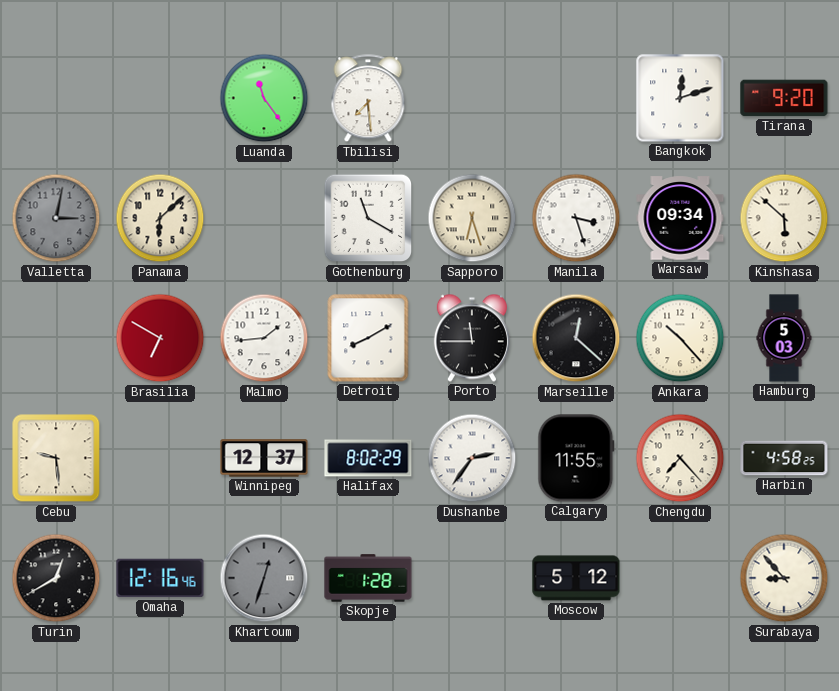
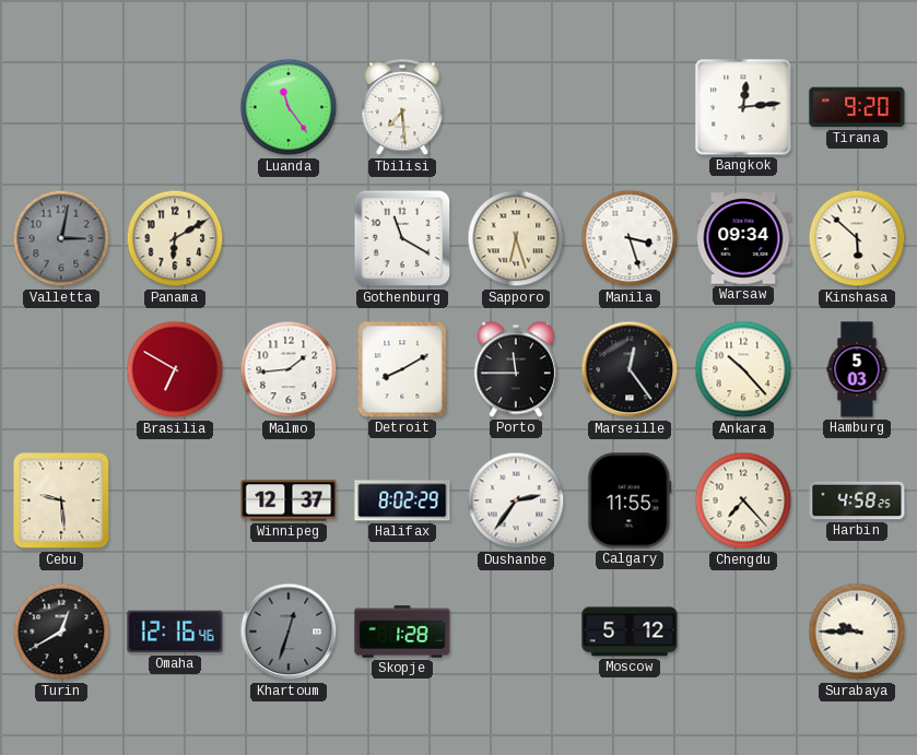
Bangkok: 12:12 -> 12:14 (743, 107)
Panama: 6:08 -> 6:10 (175, 238)
Marseille: 12:22 -> 12:24 (630, 369)
Surabaya: 8:53 -> 9:45 (857, 632)
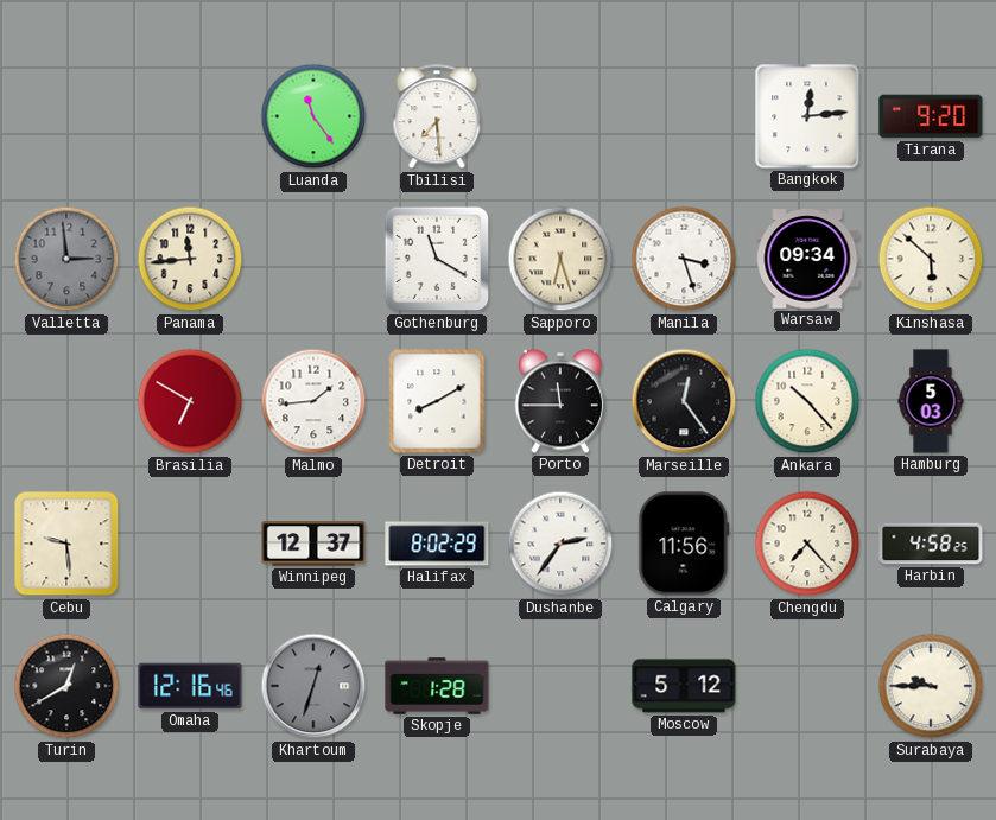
Valletta: 3:02 -> 2:59 (66, 259)
Panama: 6:10 -> 11:44 (190, 259)
Calgary: 11:55 -> 11:56 (684, 544)
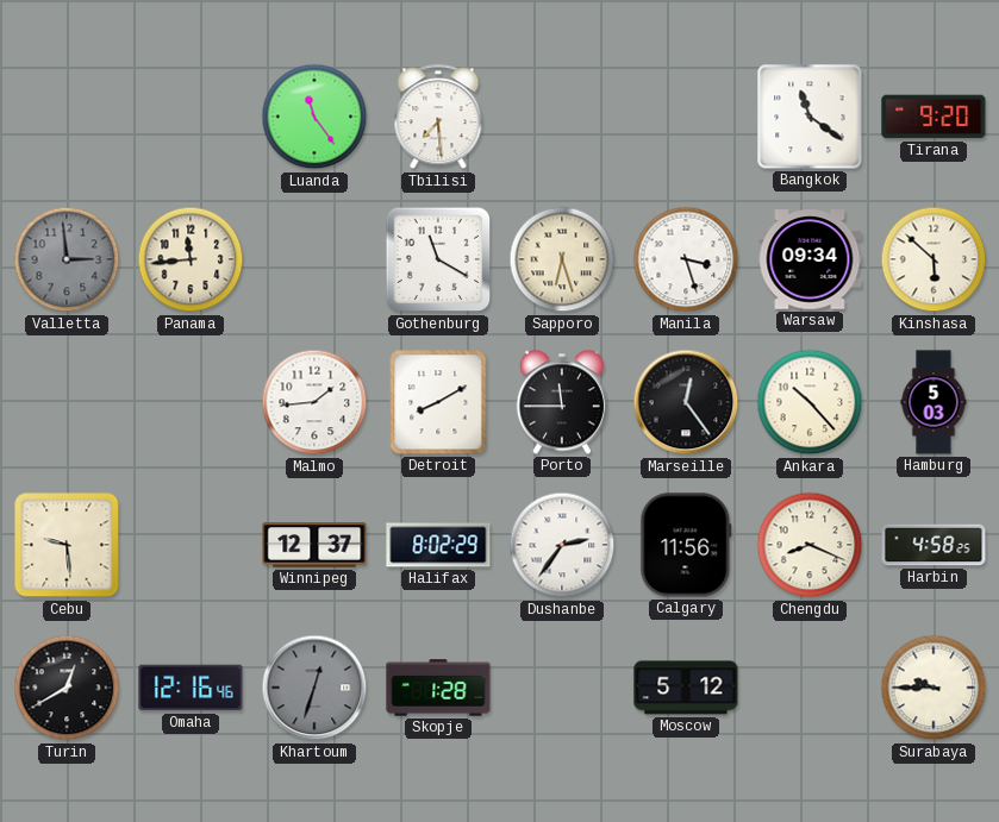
Bangkok: 12:14 -> 11:21 (810, 117)
Brasilia: 6:50 -> none (190, 401)
Chengdu: 7:23 -> 8:19 (810, 545)
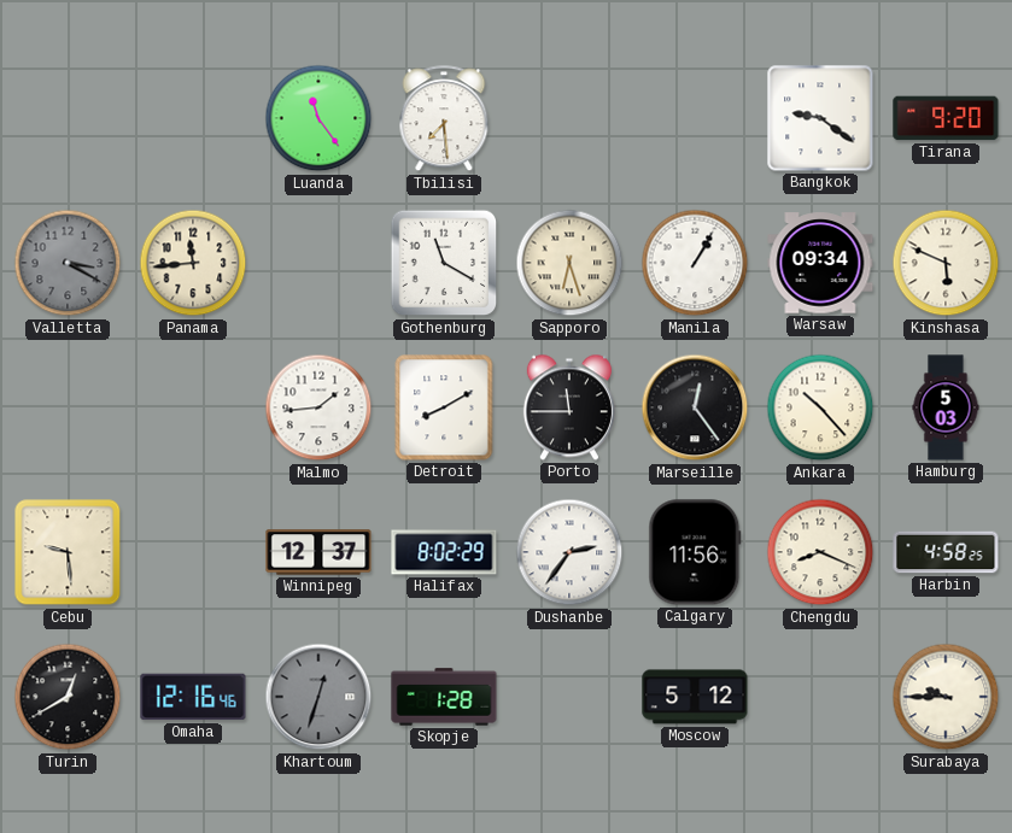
Bangkok: 11:21 -> 9:21 (820, 118)
Valletta: 2:59 -> 3:20 (68, 263)
Manila: 3:27 -> 1:05 (695, 263)
Kinshasa: 5:52 -> 5:49 (946, 263)
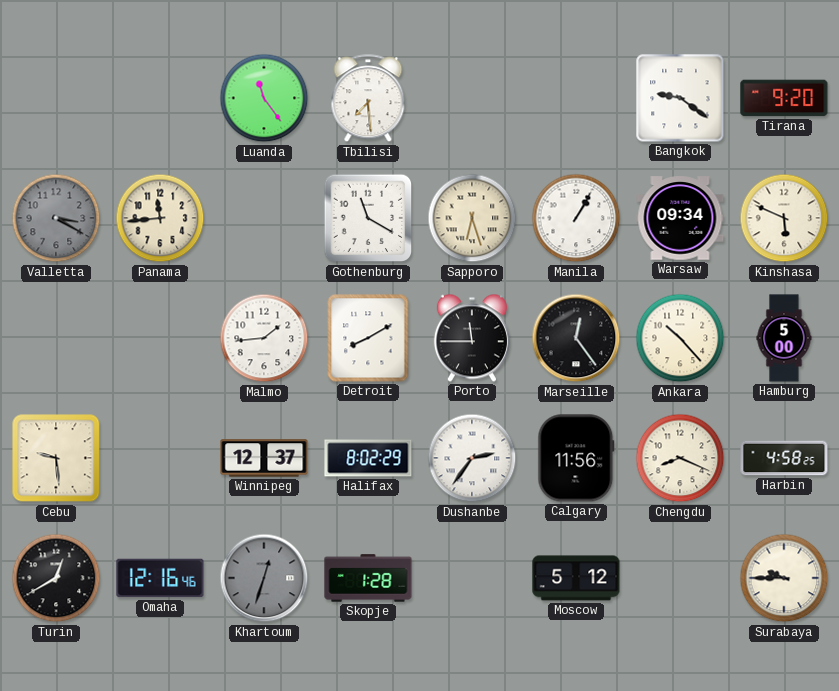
Hamburg: 5:03 -> 5:00 (784, 338)
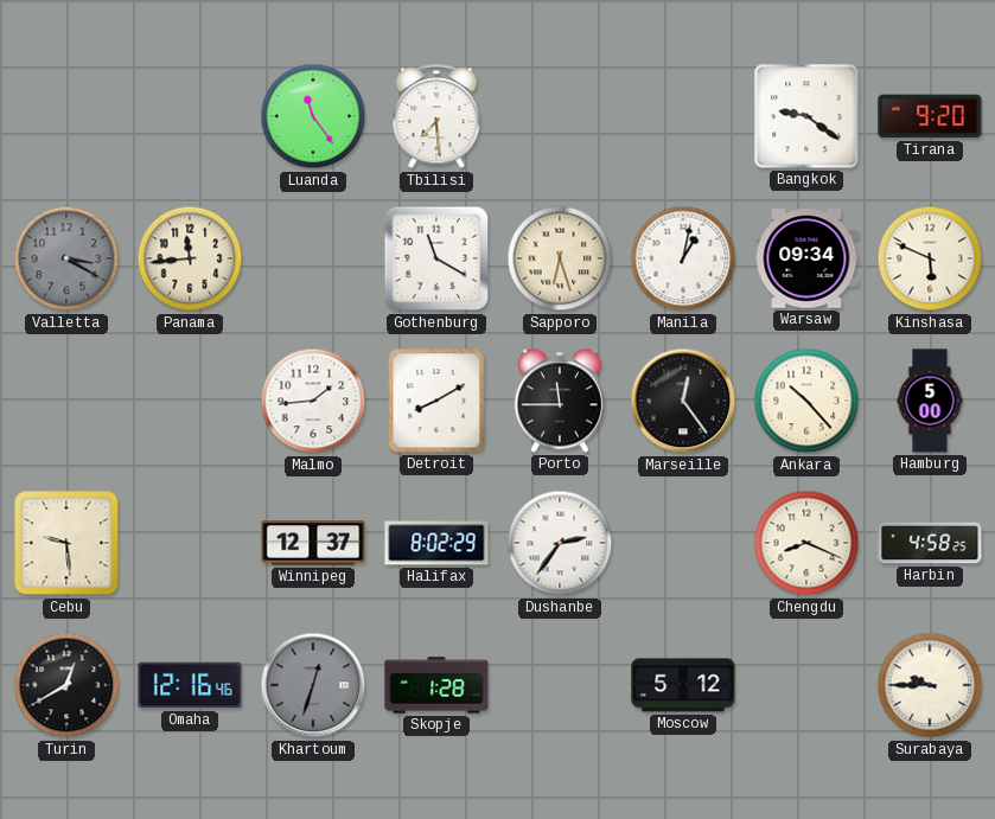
Manila: 1:05 -> 1:02 (683, 258)
Calgary: 11:56 -> none (576, 458)
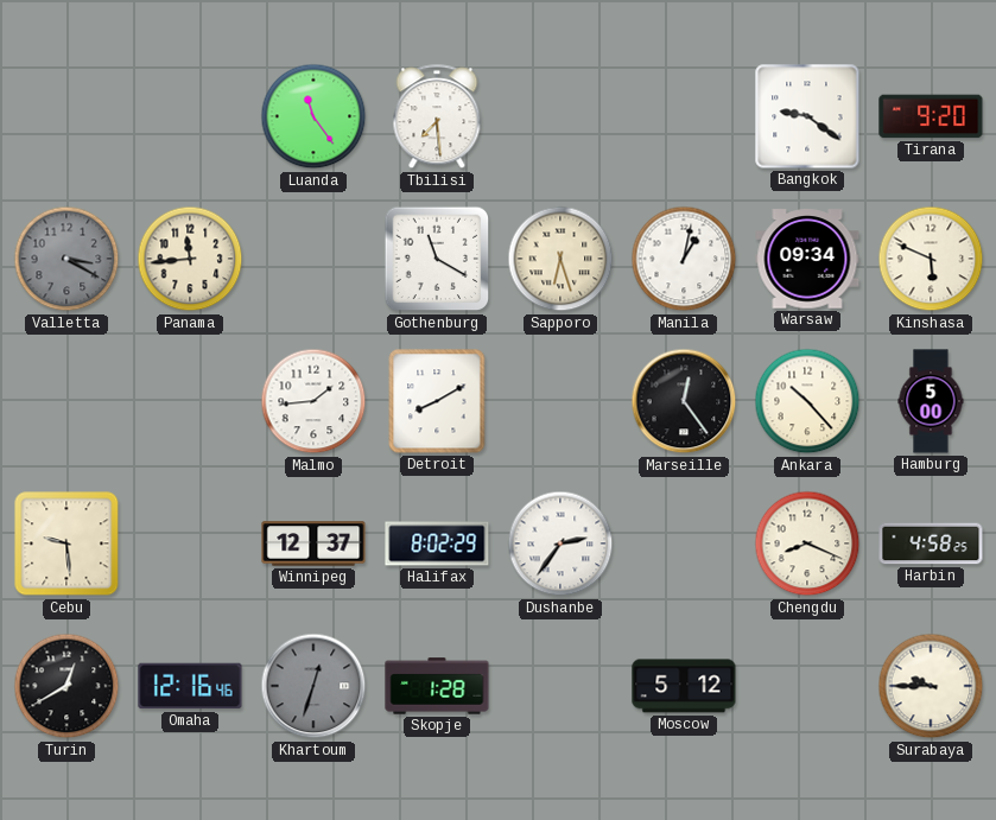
Porto: 11:45 -> none (560, 401)
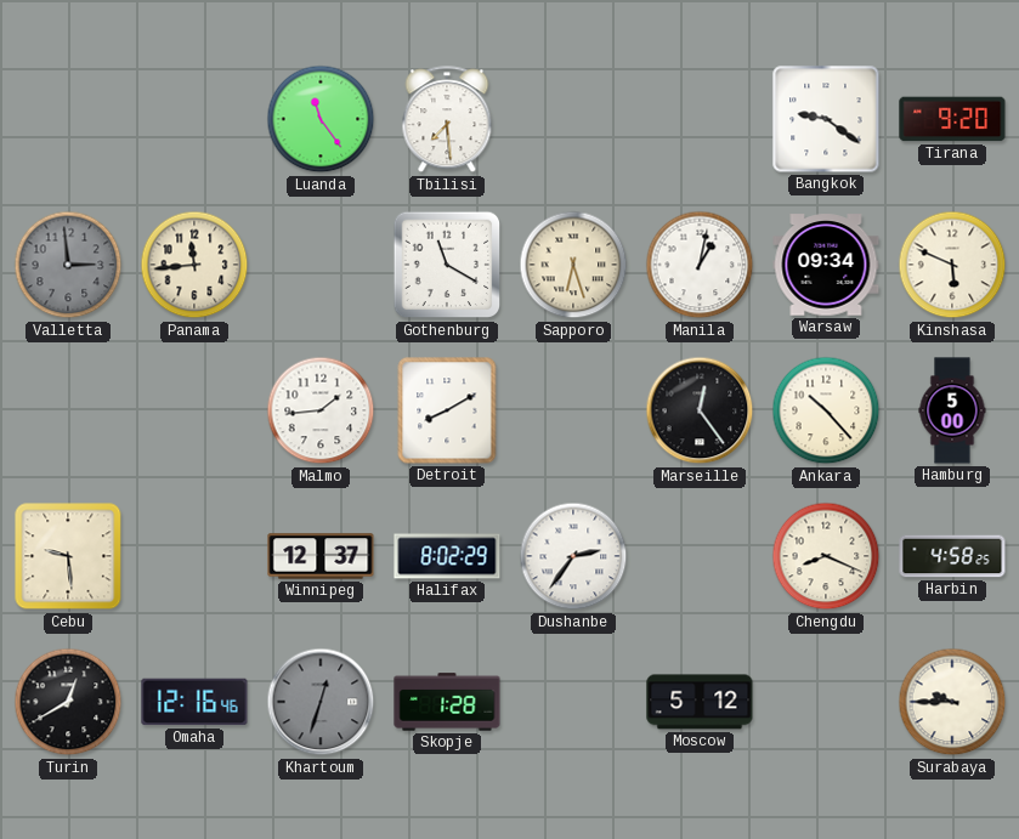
Valletta: 3:20 -> 2:59 (68, 265)
